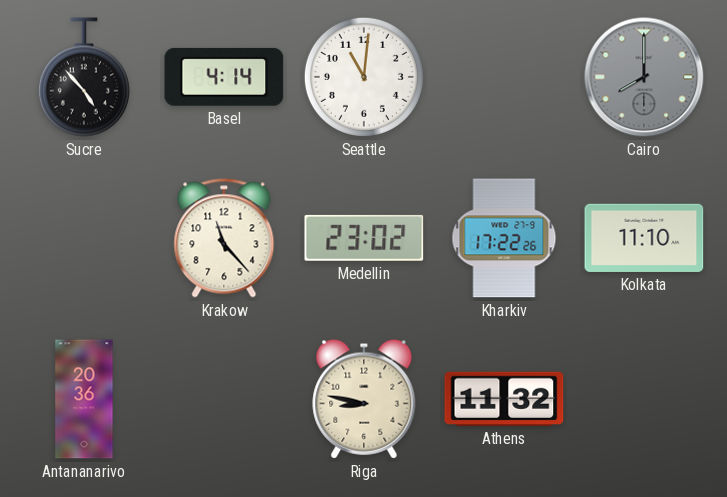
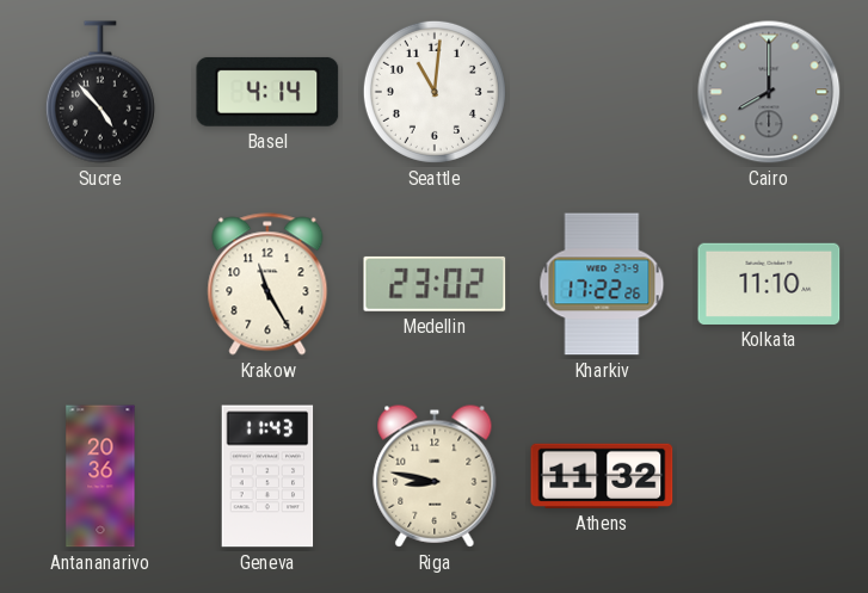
Krakow: 11:23 -> 11:25 (267, 284)
Geneva: none -> 11:43 (267, 476)
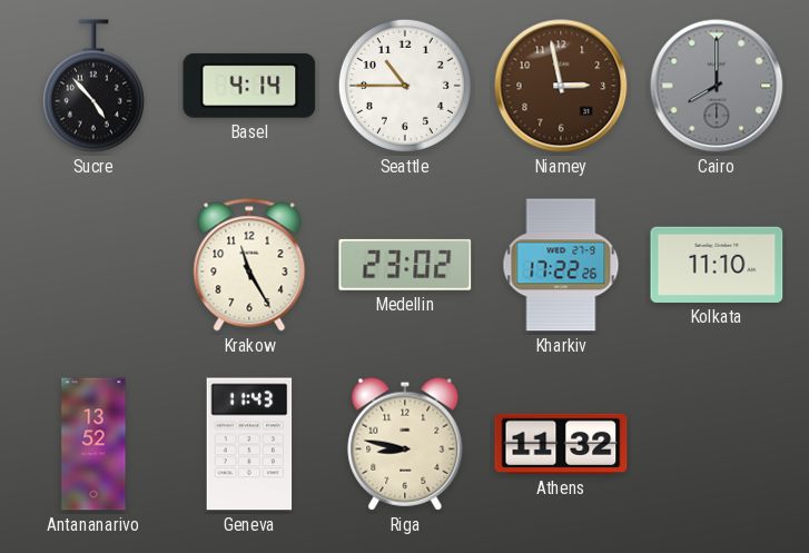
Seattle: 11:01 -> 10:45 (405, 86)
Niamey: none -> 2:58 (561, 86)
Antananarivo: 20:36 -> 13:52 (93, 444)
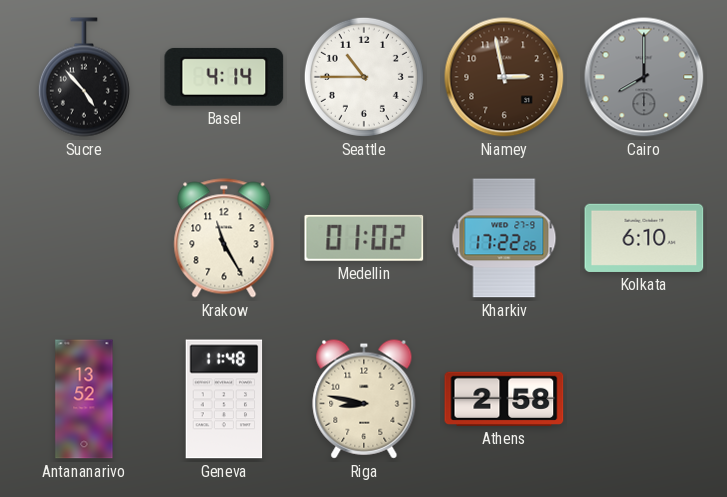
Medellin: 23:02 -> 01:02 (364, 238)
Kolkata: 11:10 -> 6:10 (644, 238)
Geneva: 11:43 -> 11:48 (224, 399)
Athens: 11:32 -> 2:58 (504, 399)
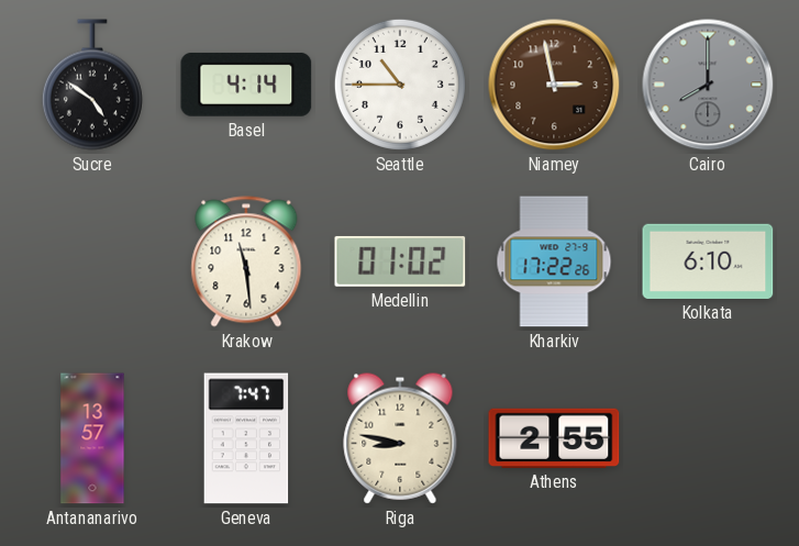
Sucre: 4:53 -> 4:51 (92, 85)
Krakow: 11:25 -> 11:29 (246, 261)
Antananarivo: 13:52 -> 13:57 (92, 438)
Geneva: 11:48 -> 7:47 (246, 438)
Athens: 2:58 -> 2:55 (554, 438)
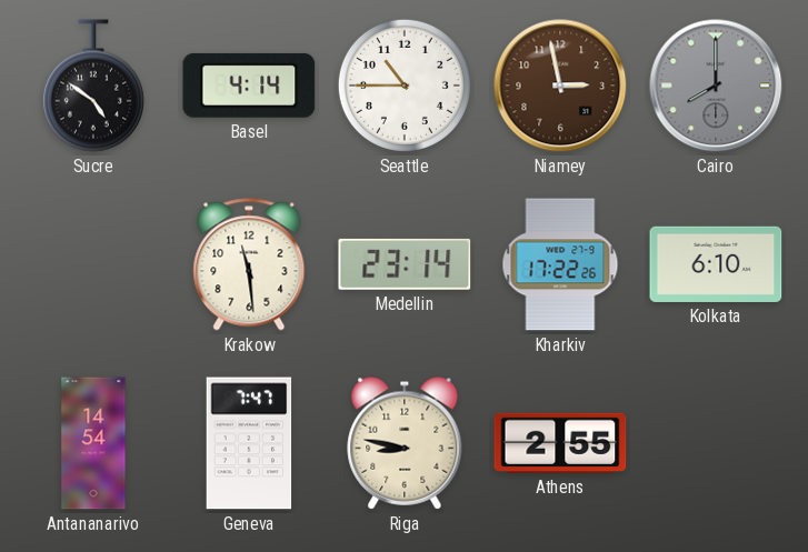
Medellin: 01:02 -> 23:14 (405, 264)
Antananarivo: 13:57 -> 14:54 (93, 443)
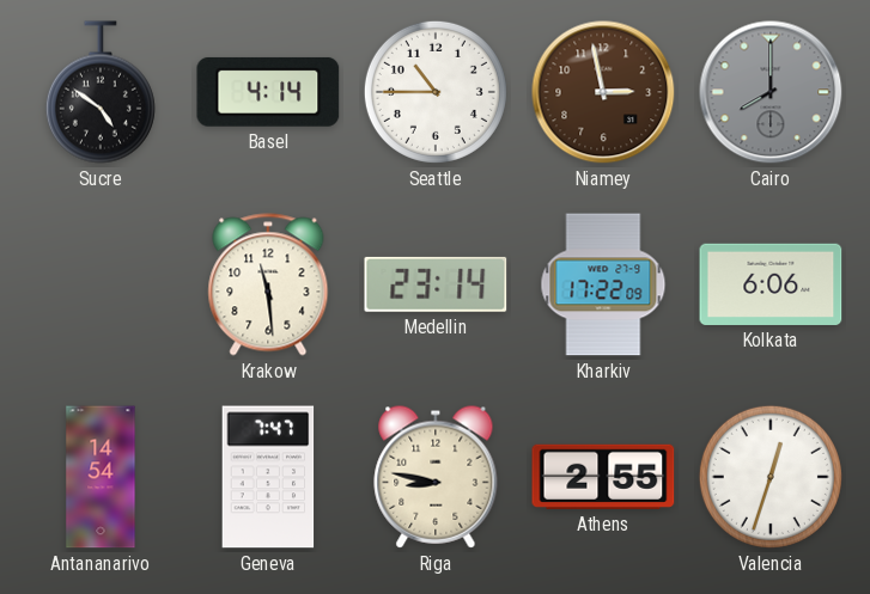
Kharkiv: 17:22:26 -> 17:22:09 (603, 284)
Kolkata: 6:10 -> 6:06 (771, 284)
Valencia: none -> 12:33 (771, 477)
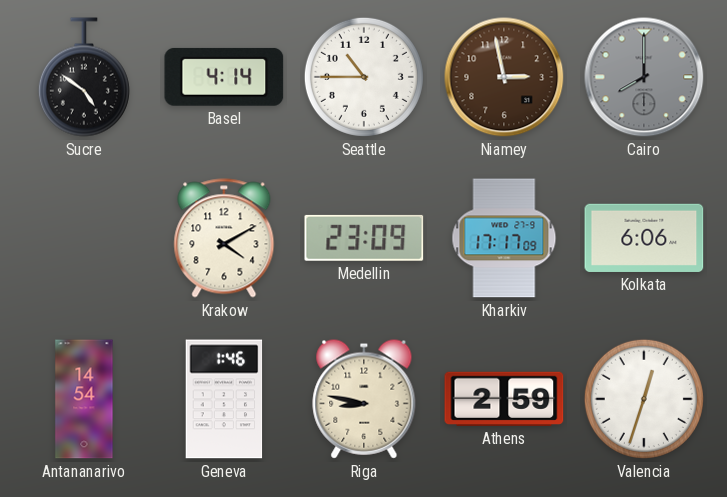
Krakow: 11:29 -> 4:10 (224, 238)
Medellin: 23:14 -> 23:09 (364, 238)
Kharkiv: 17:22 -> 17:17 (504, 238)
Geneva: 7:47 -> 1:46 (224, 399)
Athens: 2:55 -> 2:59 (504, 399)
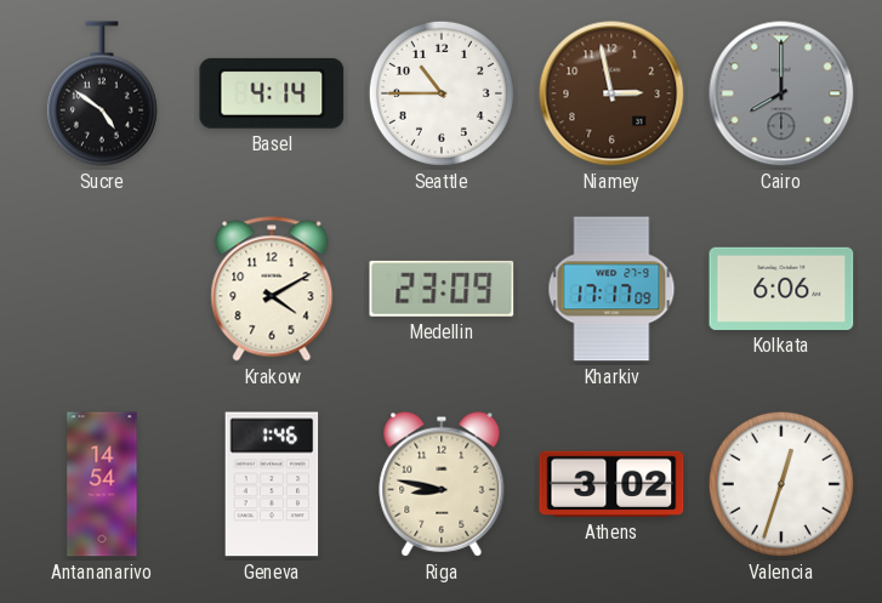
Athens: 2:59 -> 3:02 (611, 484)
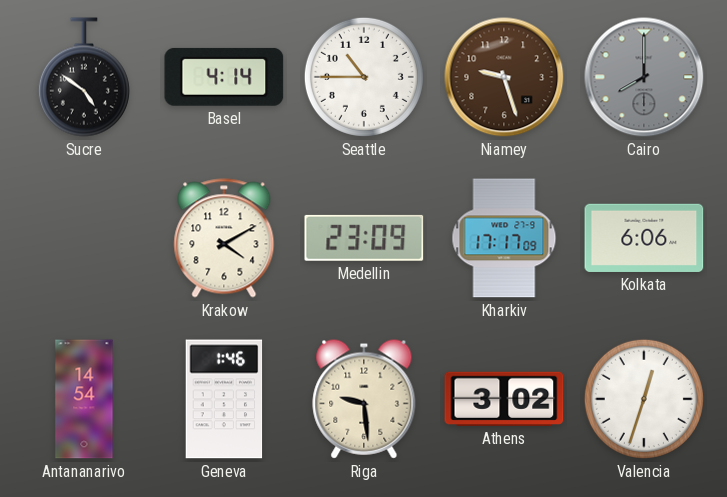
Niamey: 2:58 -> 9:27 (504, 77)
Riga: 8:47 -> 9:29 (364, 399)
